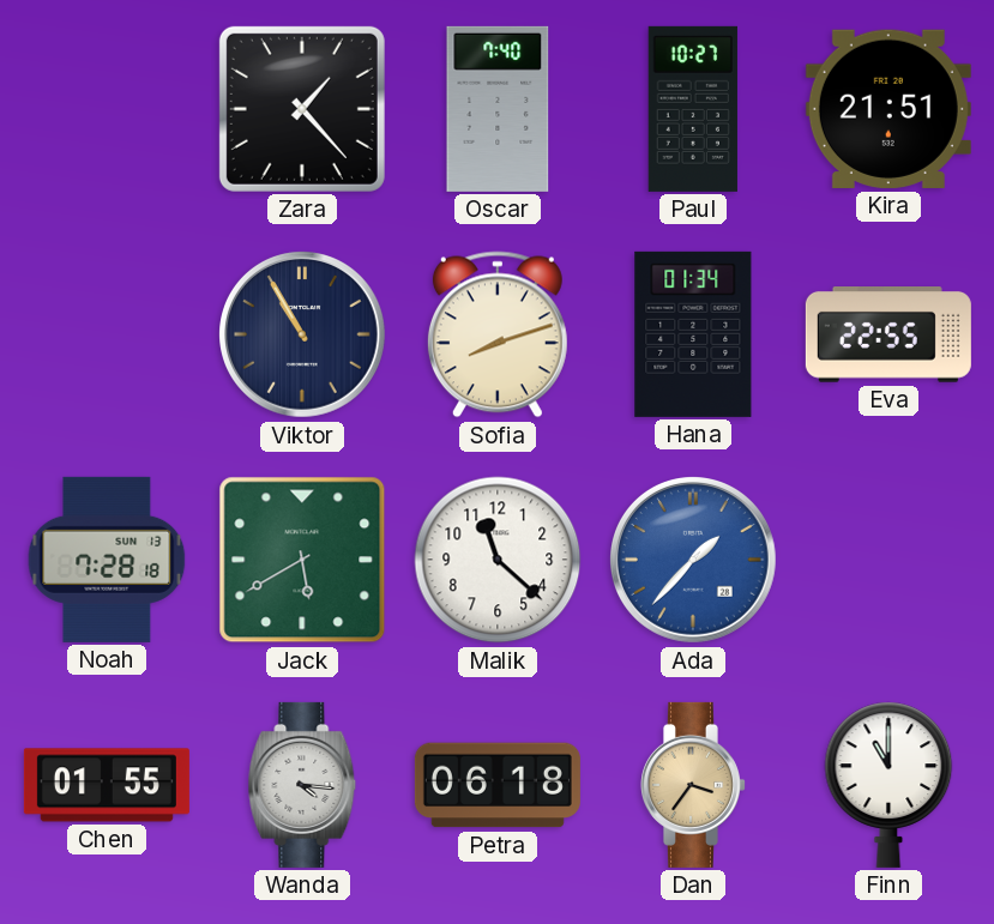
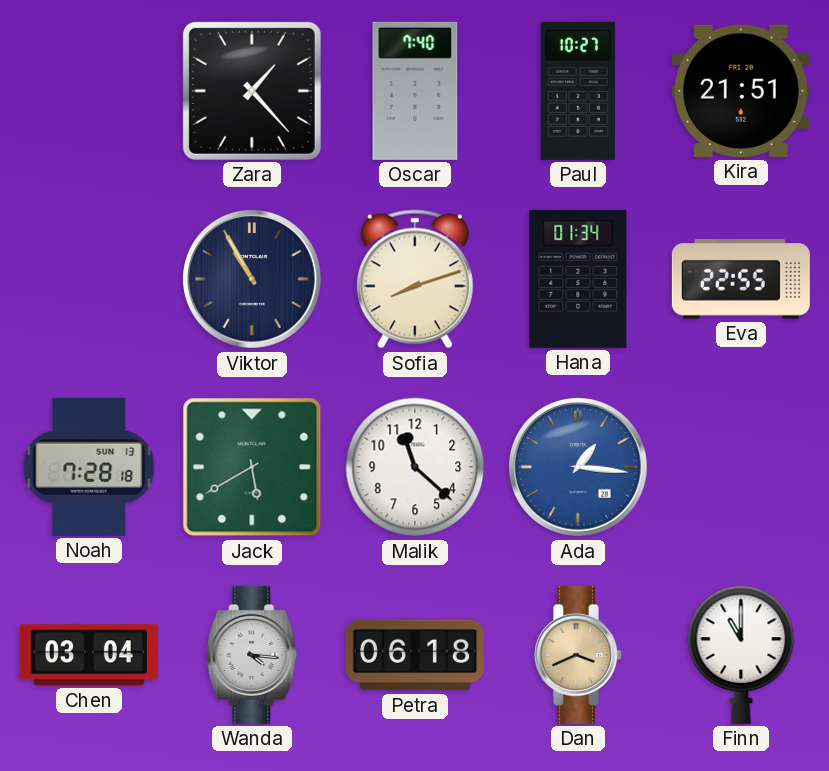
Ada: 1:37 -> 1:16 (579, 468)
Chen: 01:55 -> 03:04 (89, 655)
Dan: 3:36 -> 3:41 (578, 655)
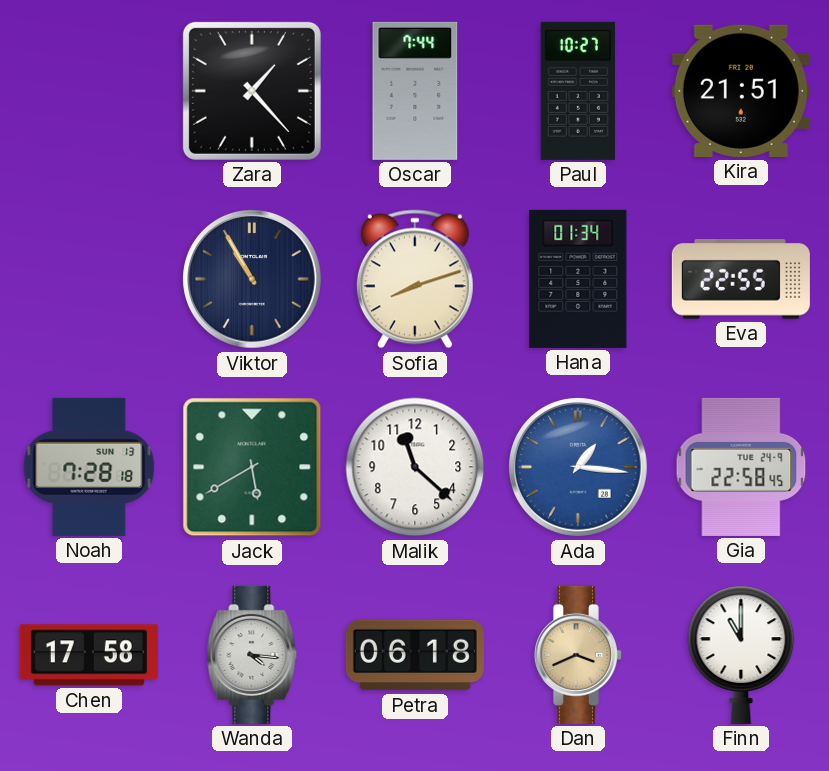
Oscar: 7:40 -> 7:44 (415, 91)
Gia: none -> 22:58 (741, 467)
Chen: 03:04 -> 17:58 (89, 655)
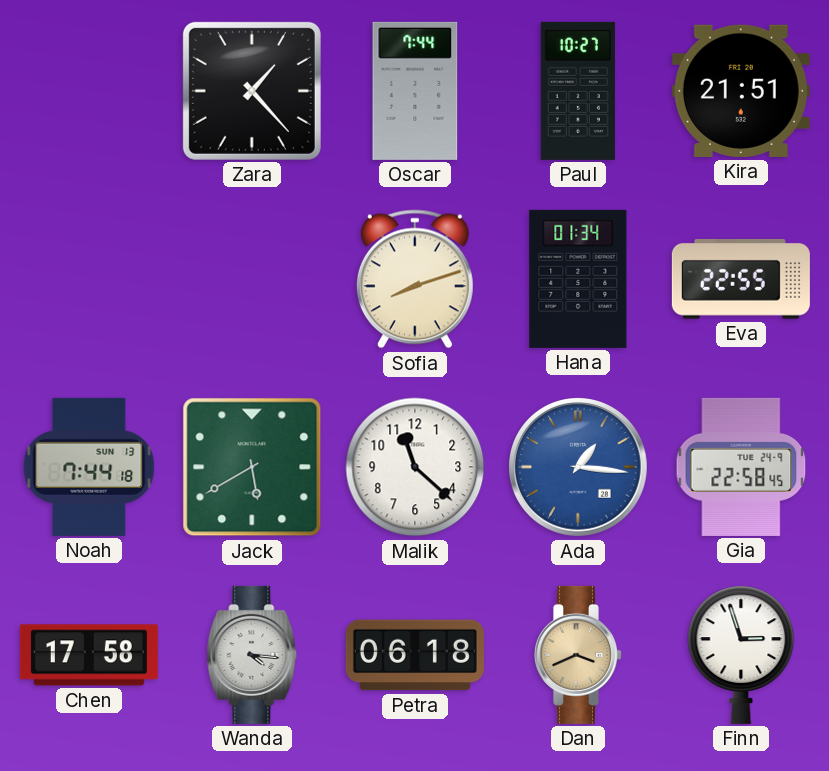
Viktor: 10:55 -> none (253, 280)
Noah: 7:28 -> 7:44 (89, 467)
Finn: 11:00 -> 2:57 (741, 655)
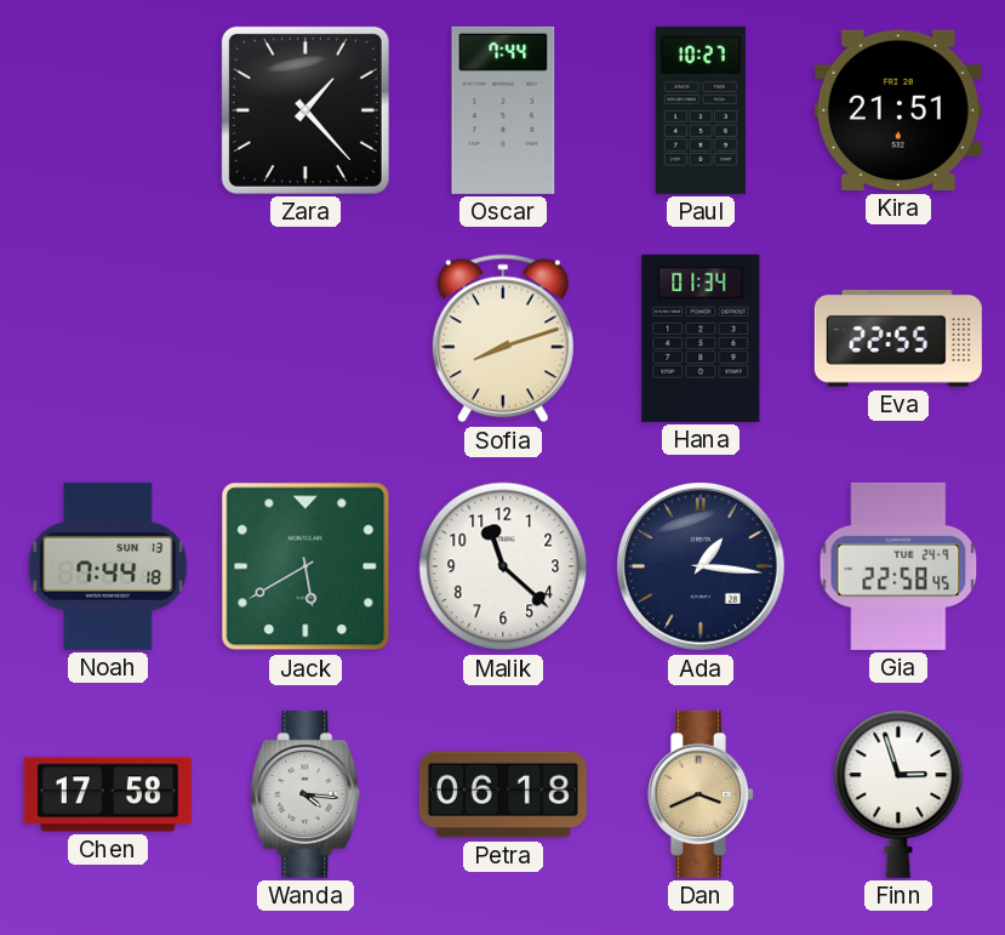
Ada dial: blue -> navy (702, 568)
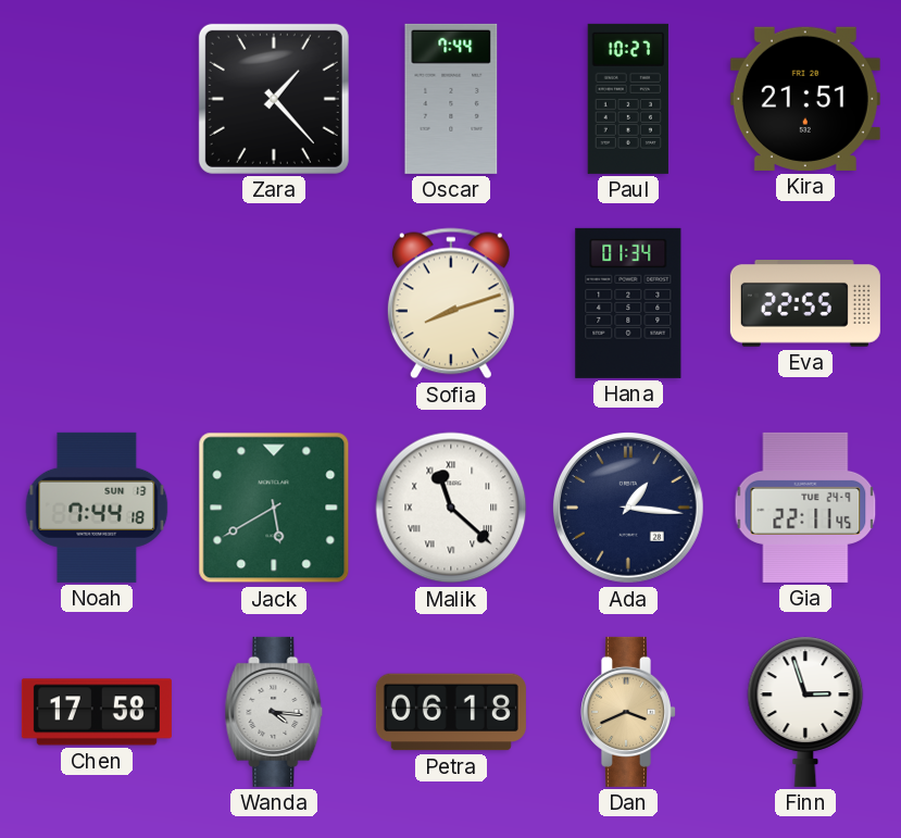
Malik numerals: Arabic -> Roman (451, 508)
Gia: 22:58 -> 22:11 (805, 508)
